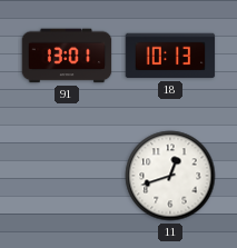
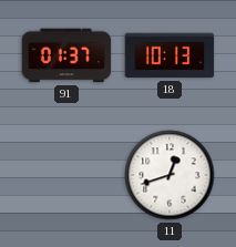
91: 13:01 -> 01:37 (66, 55)
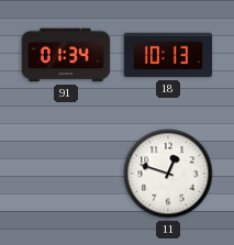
91: 01:37 -> 01:34 (66, 55)
11: 12:42 -> 12:48 (168, 174)
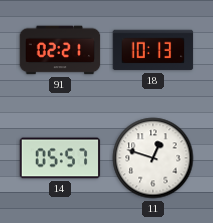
91: 01:34 -> 02:21 (60, 50)
14: none -> 05:57 (60, 158)
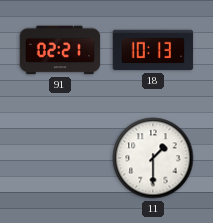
14: 05:57 -> none (60, 158)
11: 12:48 -> 1:30 (153, 158)
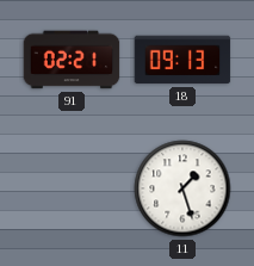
18: 10:13 -> 09:13 (182, 60)
11: 1:30 -> 1:27 (182, 188)
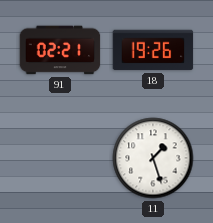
18: 09:13 -> 19:26 (153, 50)
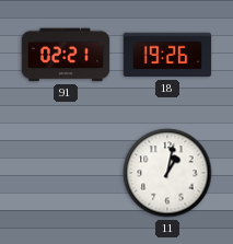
11: 1:27 -> 1:02 (167, 173)
